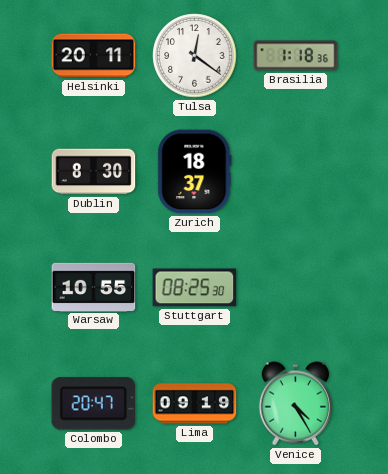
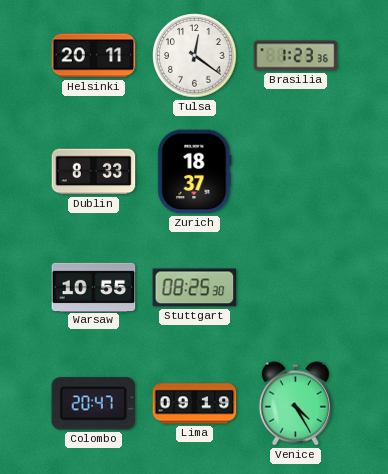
Brasilia: 1:18 -> 1:23 (296, 56)
Dublin: 8:30 -> 8:33 (94, 172)
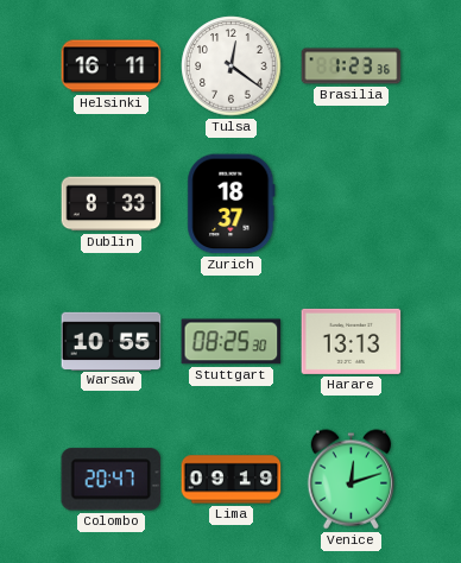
Helsinki: 20:11 -> 16:11 (112, 67)
Harare: none -> 13:13 (352, 341)
Venice: 4:25 -> 12:12 (351, 480)
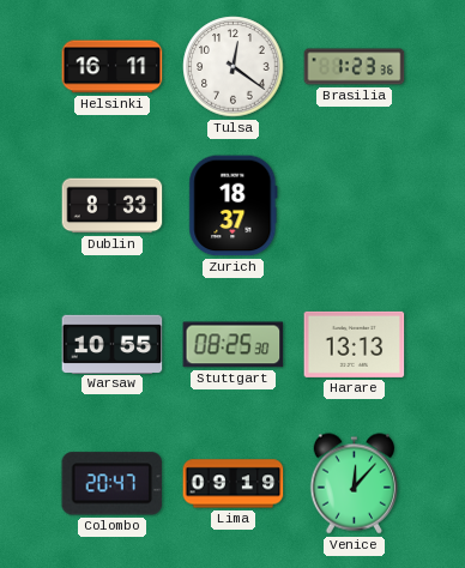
Venice: 12:12 -> 12:07 (354, 484)
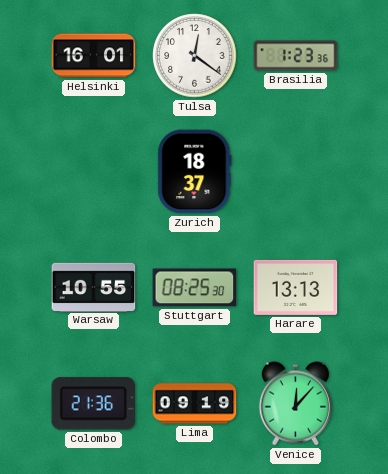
Helsinki: 16:11 -> 16:01 (94, 56)
Dublin: 8:33 -> none (113, 206)
Colombo: 20:47 -> 21:36 (94, 404)
